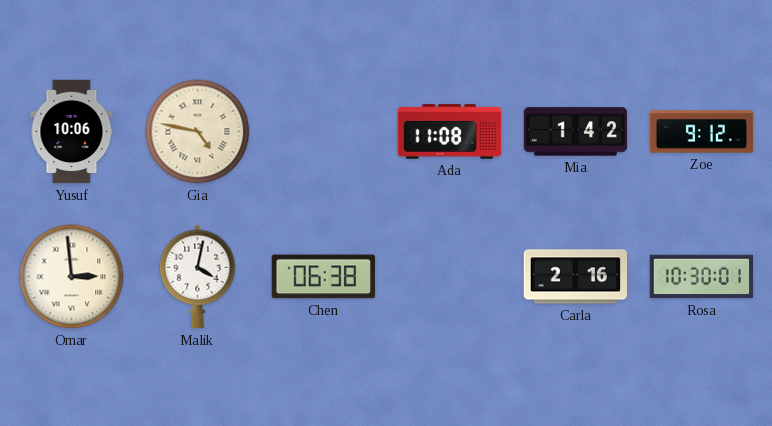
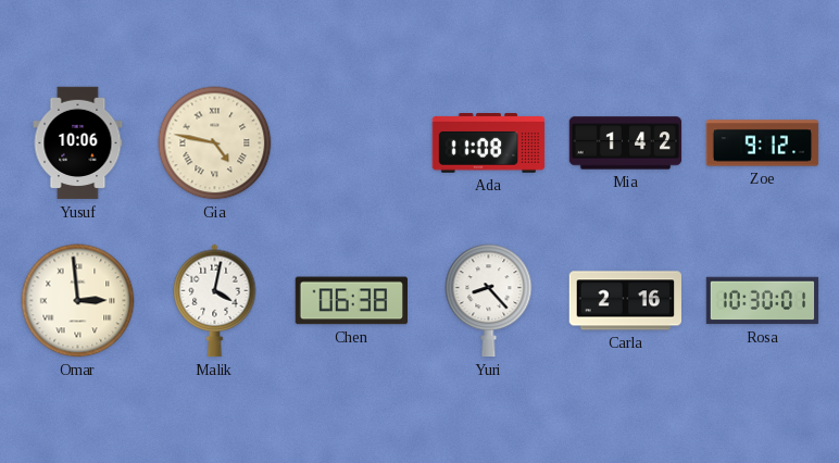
Yuri: none -> 8:23 (489, 301)
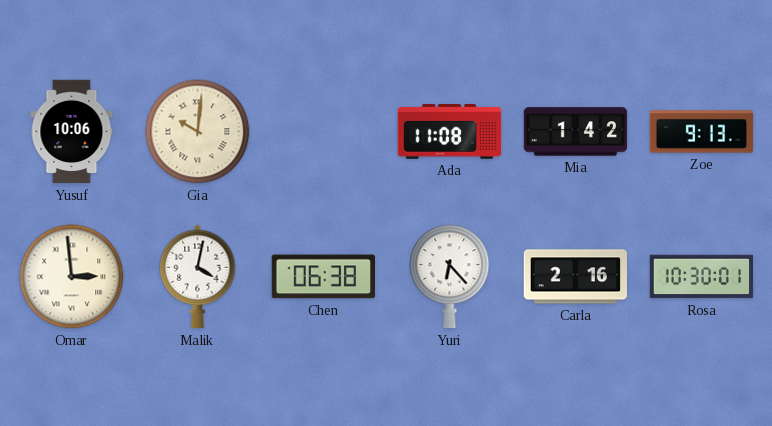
Gia: 4:47 -> 10:01 (198, 132)
Zoe: 9:12 -> 9:13 (702, 132)
Yuri: 8:23 -> 6:23 (450, 277)
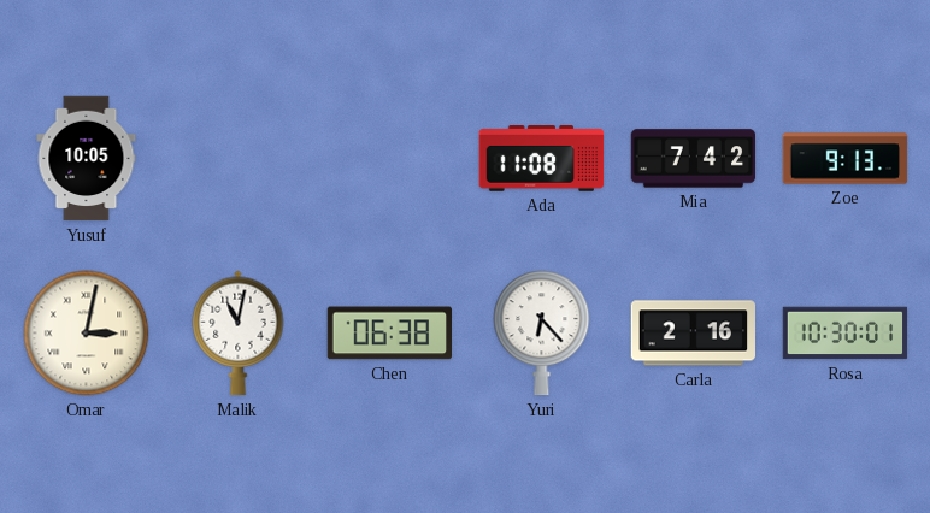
Yusuf: 10:06 -> 10:05 (87, 159)
Gia: 10:01 -> none (198, 132)
Mia: 1:42 -> 7:42 (694, 159)
Omar: 2:59 -> 3:02 (87, 334)
Malik: 4:02 -> 11:02 (239, 334)
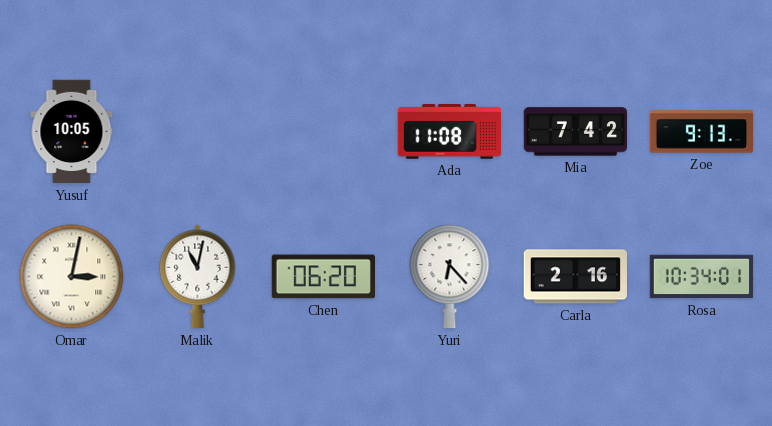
Chen: 06:38 -> 06:20 (324, 277)
Rosa: 10:30 -> 10:34 (702, 277)
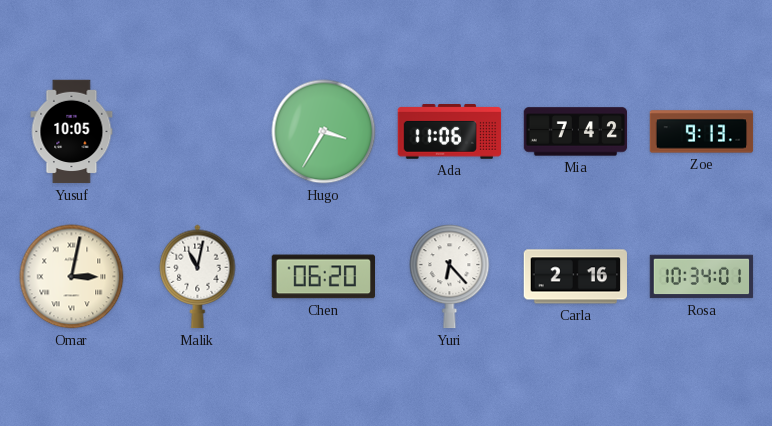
Hugo: none -> 3:35 (324, 132)
Ada: 11:08 -> 11:06 (450, 132)
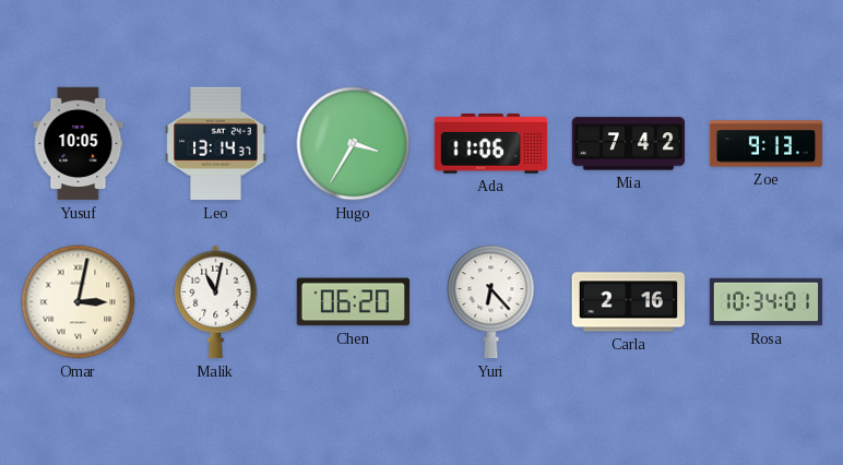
Leo: none -> 13:14 (216, 144)
